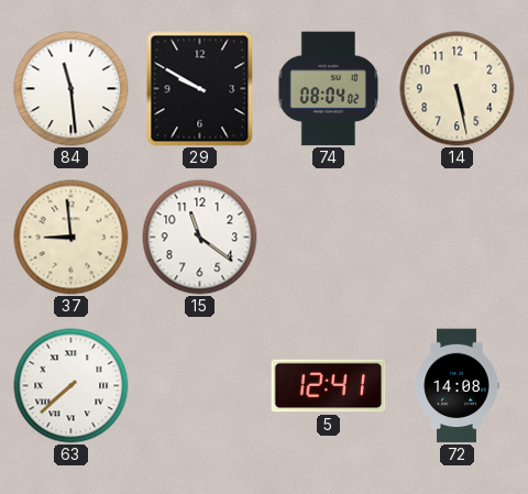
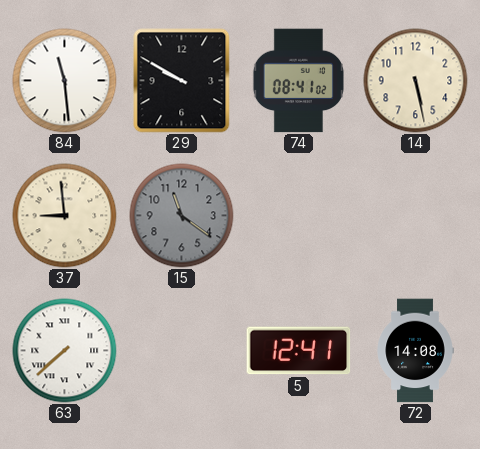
74: 08:04 -> 08:41 (298, 81)
15 dial: white -> grey (182, 216)
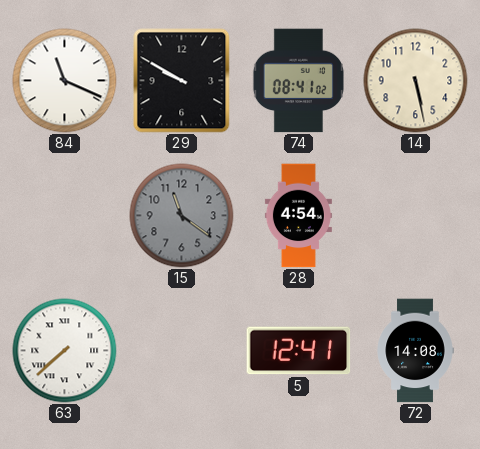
84: 11:29 -> 11:19 (65, 81)
37: 8:59 -> none (65, 216)
28: none -> 4:54 (298, 216)
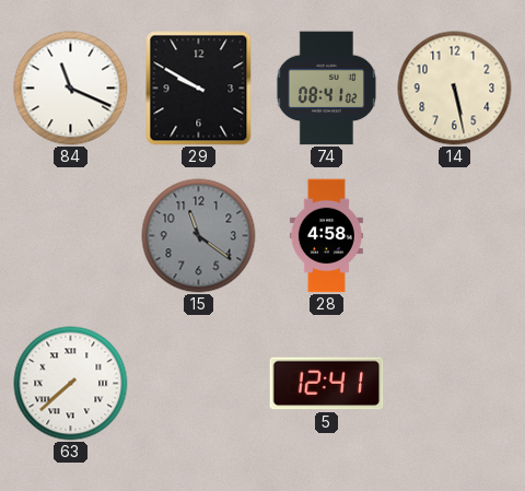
28: 4:54 -> 4:58 (326, 236)
72: 14:08 -> none (415, 351)
